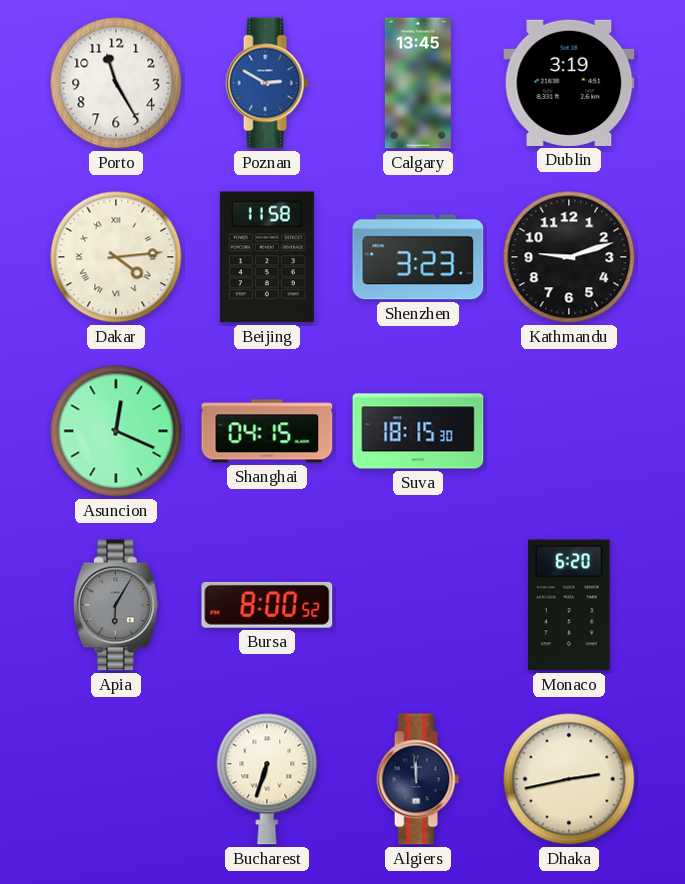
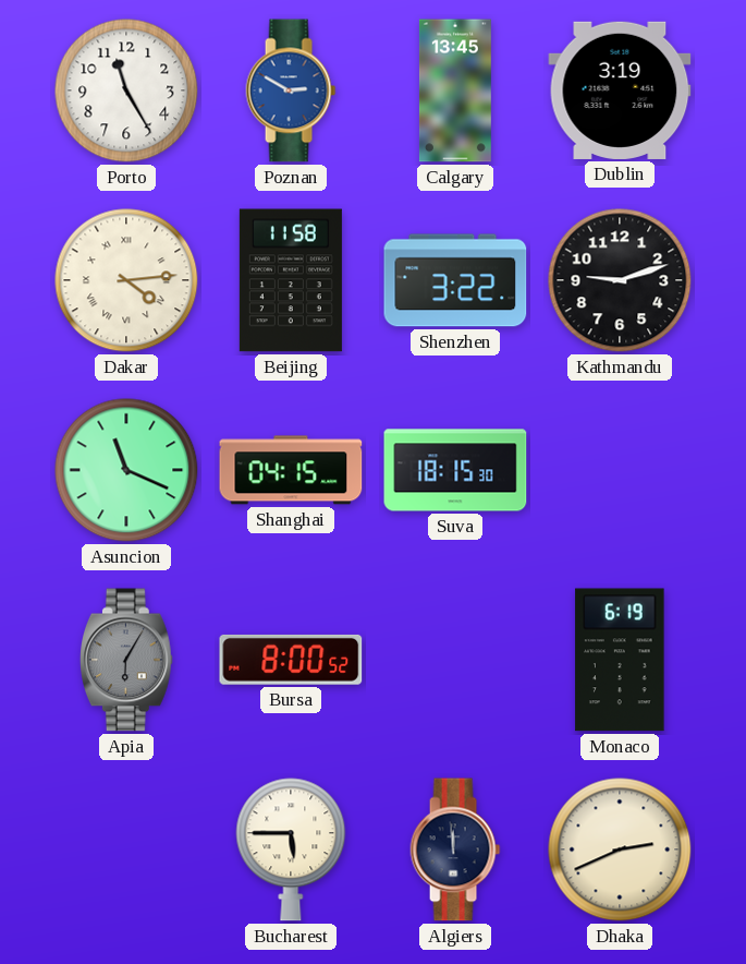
Shenzhen: 3:23 -> 3:22 (455, 280)
Asuncion: 12:19 -> 11:19 (126, 470)
Monaco: 6:20 -> 6:19 (620, 660)
Bucharest: 6:33 -> 5:45 (291, 849)
Dhaka: 2:43 -> 2:41 (620, 849)
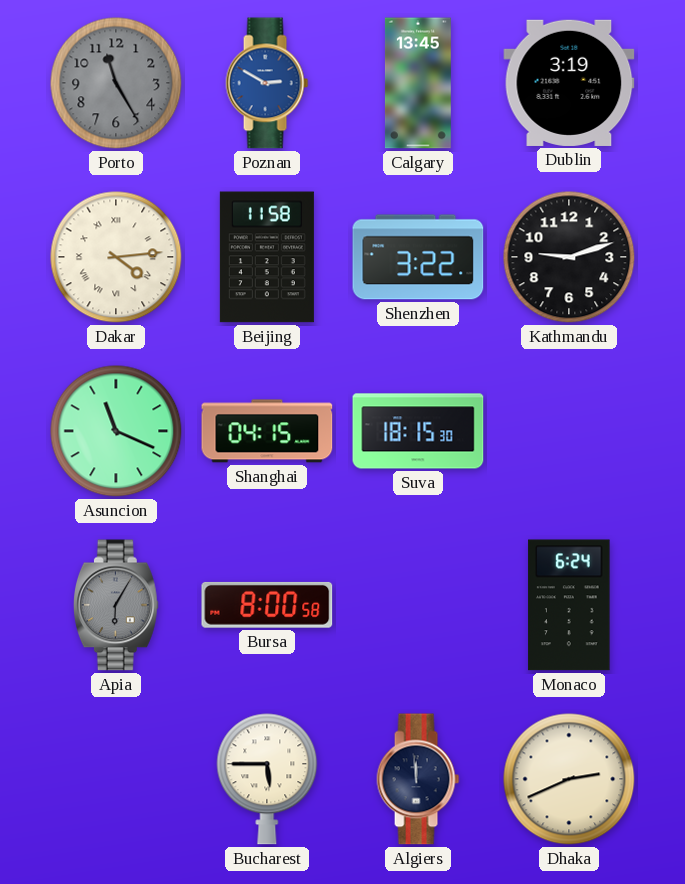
Porto dial: white -> grey (116, 83)
Bursa: 8:00:52 -> 8:00:58 (267, 605)
Monaco: 6:19 -> 6:24 (569, 605)
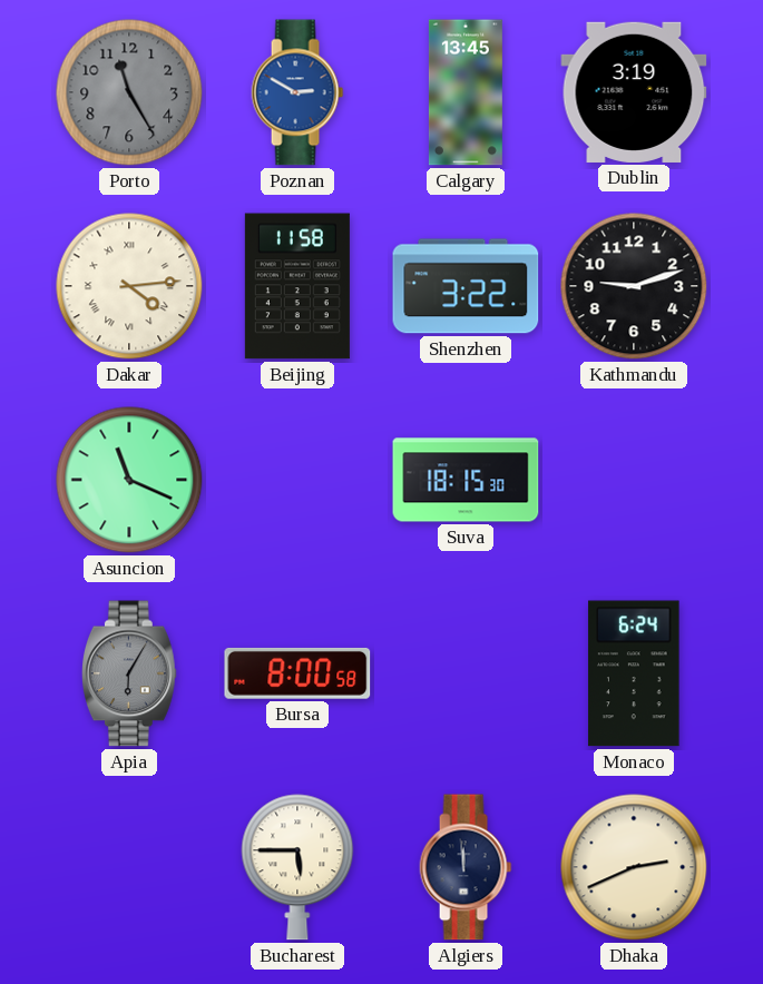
Shanghai: 04:15 -> none (267, 431)
